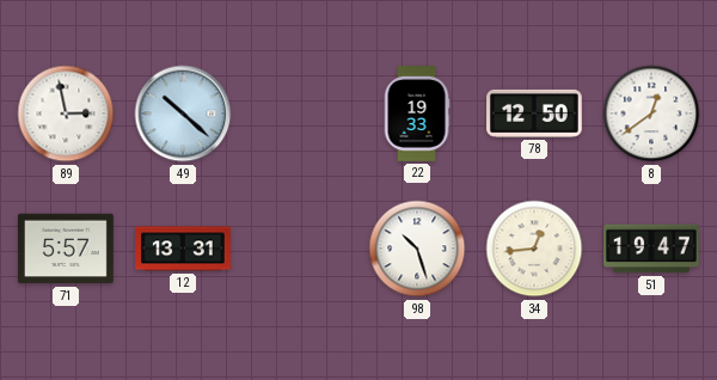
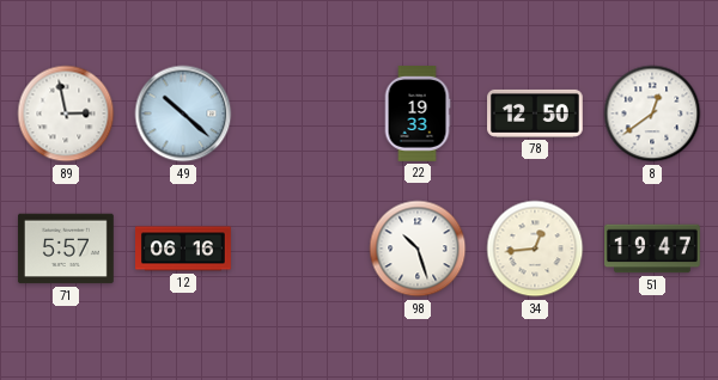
12: 13:31 -> 06:16 (184, 249)
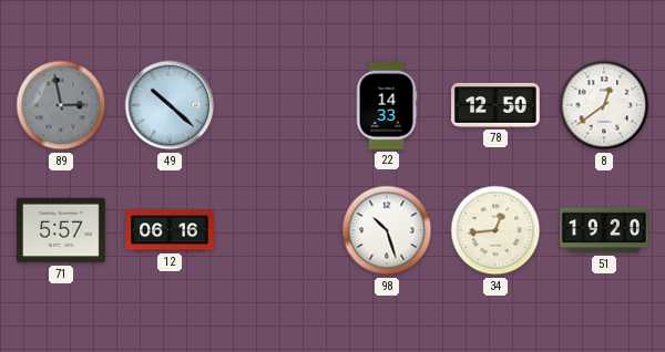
89 dial: white -> grey (61, 105)
22: 19:33 -> 14:33 (387, 106)
51: 19:47 -> 19:20 (605, 230)
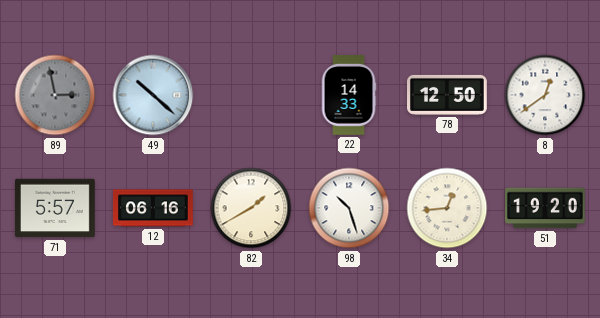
82: none -> 1:40 (251, 208)
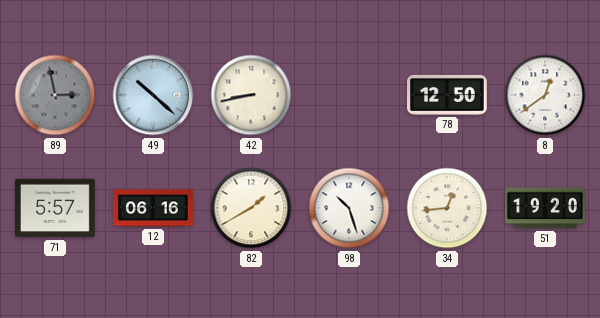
42: none -> 8:43 (251, 95)
22: 14:33 -> none (349, 96)
